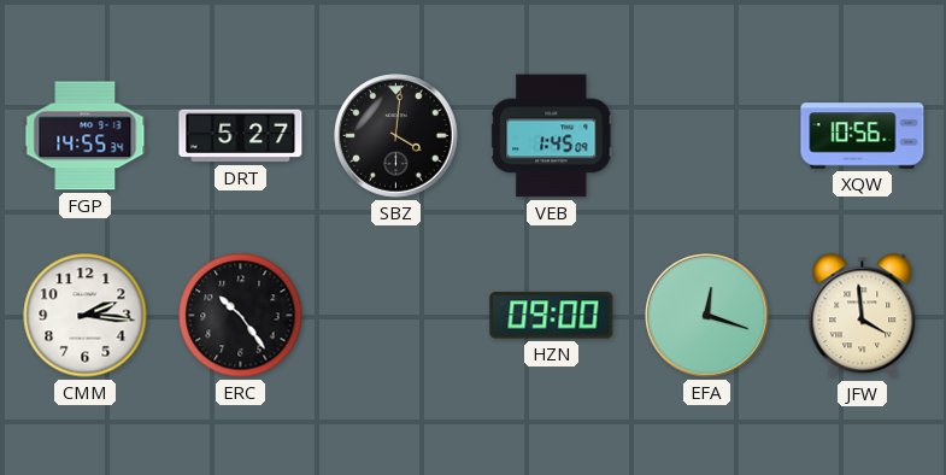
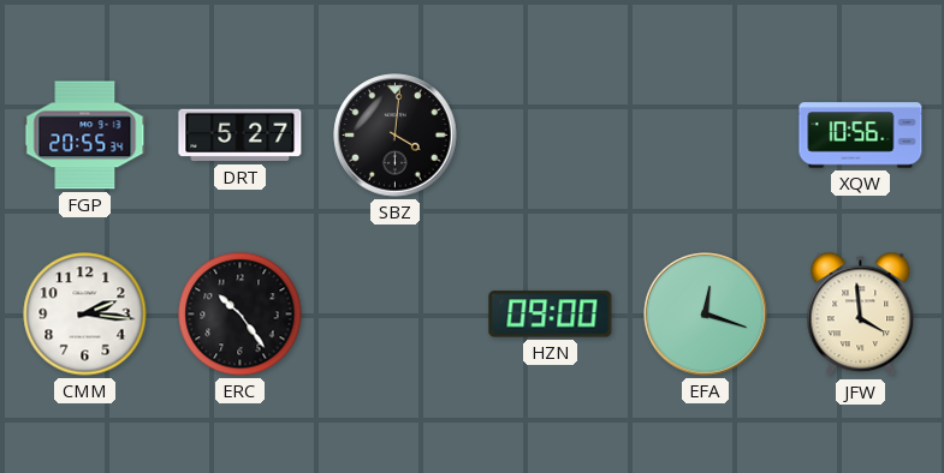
FGP: 14:55 -> 20:55 (85, 136)
VEB: 1:45 -> none (552, 136)
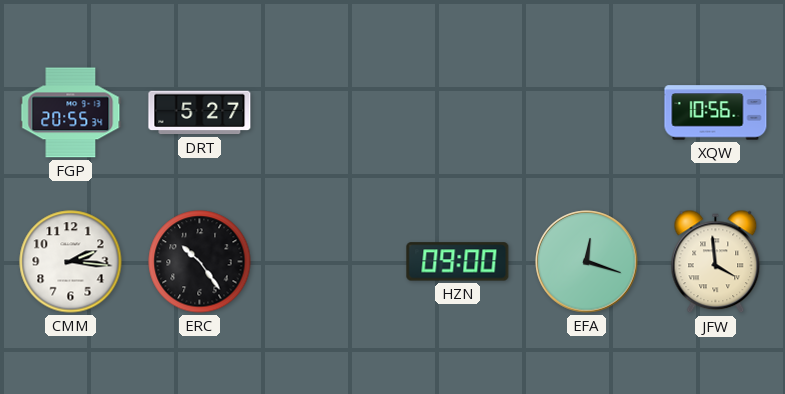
SBZ: 4:01 -> none (396, 136)
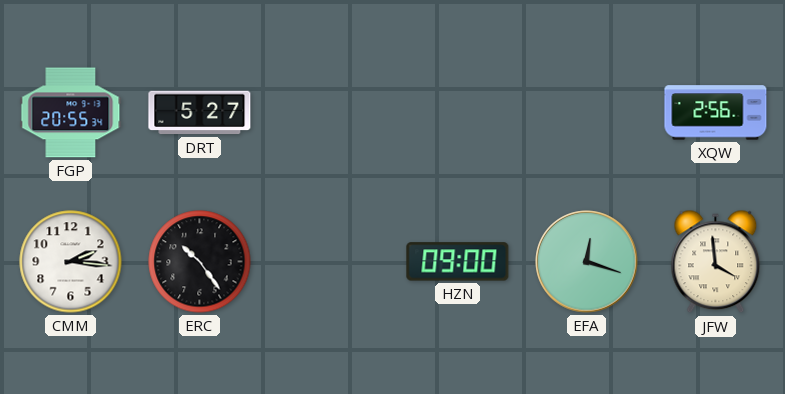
XQW: 10:56 -> 2:56 (716, 113)
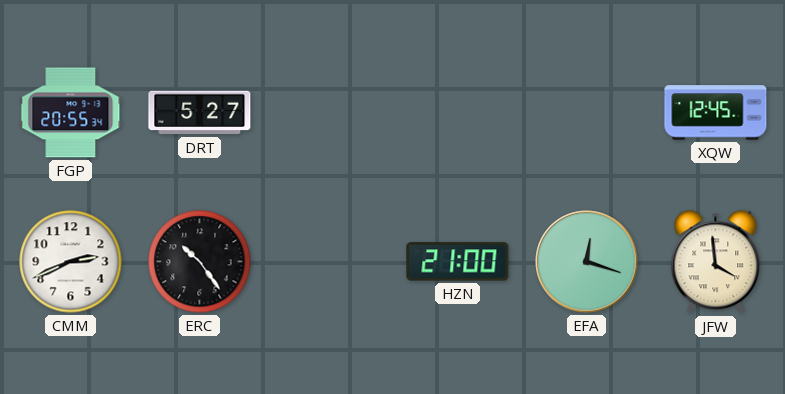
XQW: 2:56 -> 12:45 (716, 113)
CMM: 2:16 -> 2:41 (71, 262)
HZN: 09:00 -> 21:00 (458, 262)
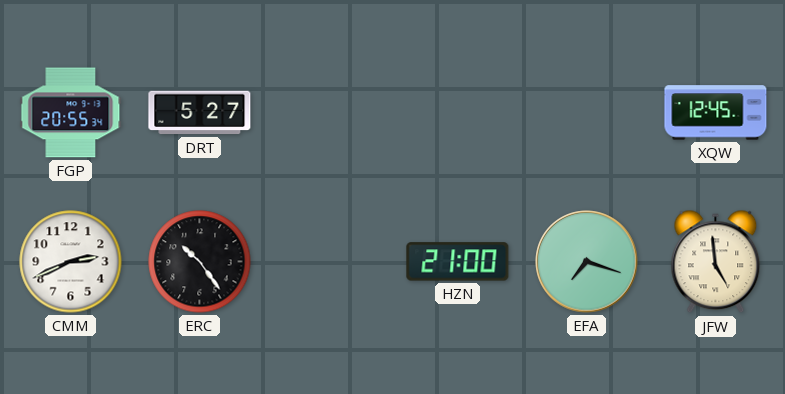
EFA: 12:18 -> 7:18 (587, 262)
JFW: 3:59 -> 4:59 (716, 262)
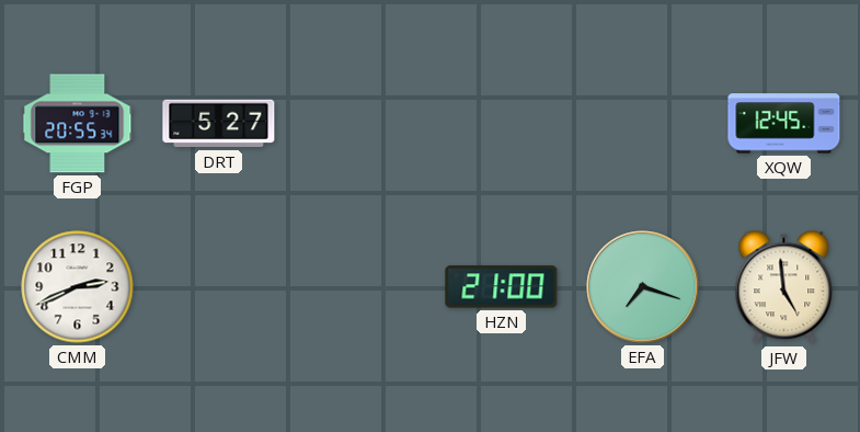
ERC: 10:24 -> none (200, 262)
